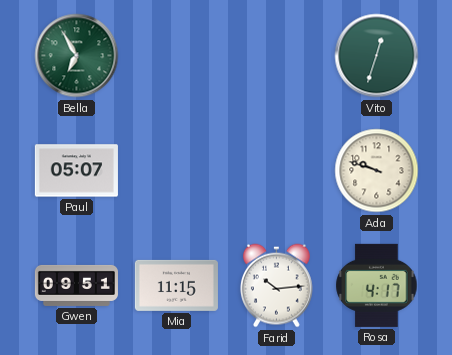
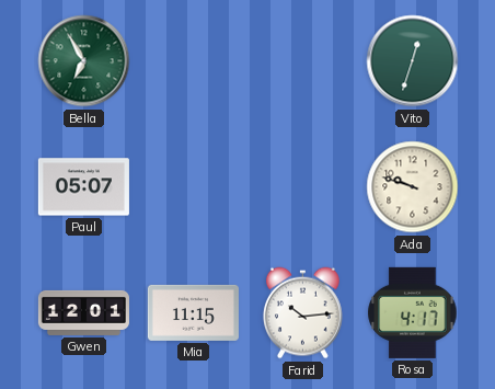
Gwen: 09:51 -> 12:01 (83, 312)
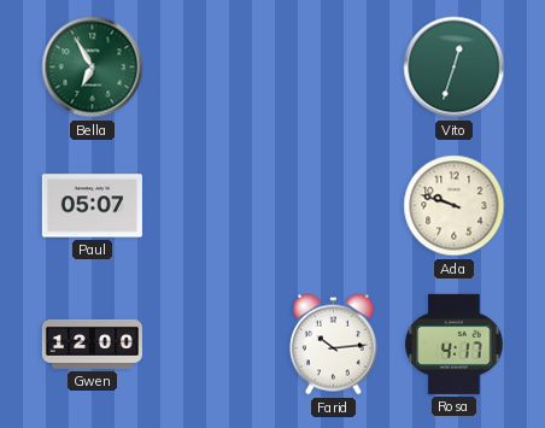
Gwen: 12:01 -> 12:00 (92, 344)
Mia: 11:15 -> none (193, 312)
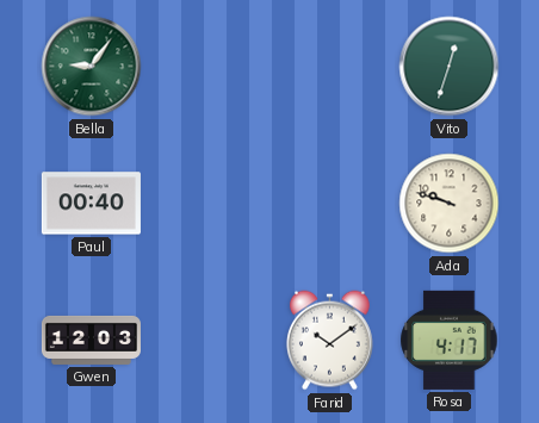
Bella: 6:55 -> 9:06 (92, 67)
Paul: 05:07 -> 00:40 (91, 204)
Gwen: 12:00 -> 12:03 (91, 340)
Farid: 10:14 -> 10:09 (329, 341)
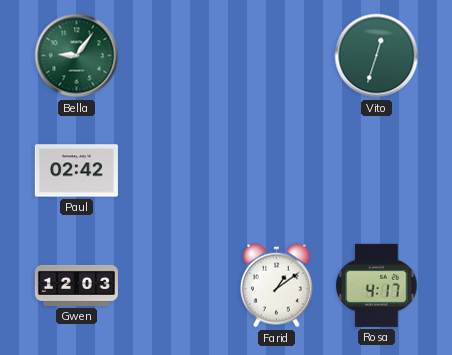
Paul: 00:40 -> 02:42 (76, 171)
Ada: 9:48 -> none (450, 204)
Farid: 10:09 -> 1:09 (276, 286)
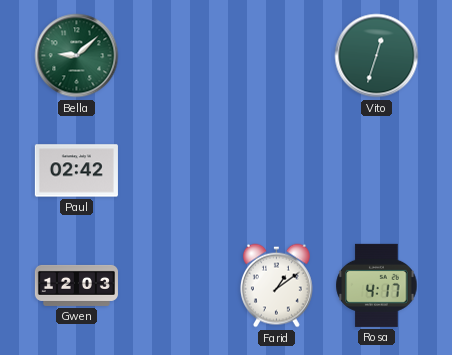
Bella: 9:06 -> 9:08 (77, 56)
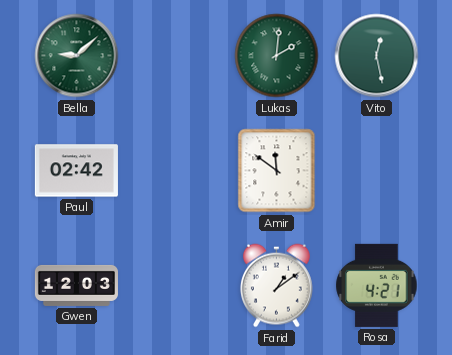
Lukas: none -> 2:01 (277, 56)
Vito: 12:33 -> 12:28 (377, 56)
Amir: none -> 11:51 (277, 171)
Rosa: 4:17 -> 4:21 (377, 285)
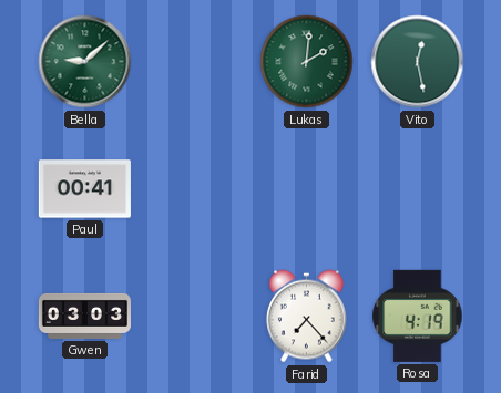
Paul: 02:42 -> 00:41 (84, 189)
Amir: 11:51 -> none (277, 171)
Gwen: 12:03 -> 03:03 (84, 316)
Farid: 1:09 -> 7:23 (306, 317)
Rosa: 4:21 -> 4:19 (418, 316)
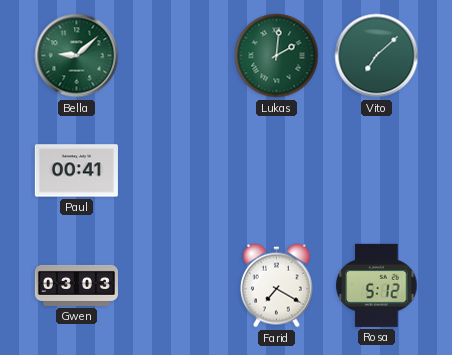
Vito: 12:28 -> 7:08 (377, 56)
Farid: 7:23 -> 7:20 (276, 286)
Rosa: 4:19 -> 5:12 (377, 285)
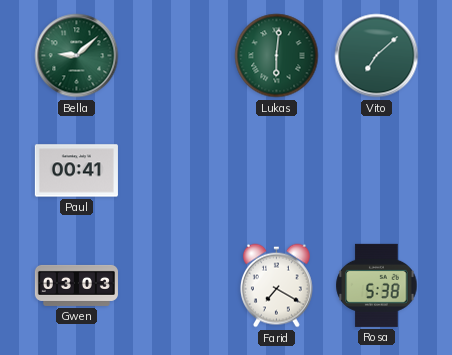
Lukas: 2:01 -> 6:01 (277, 56)
Rosa: 5:12 -> 5:38 (377, 285)
